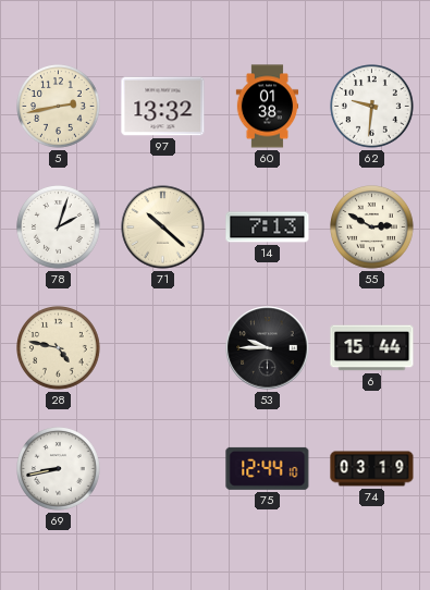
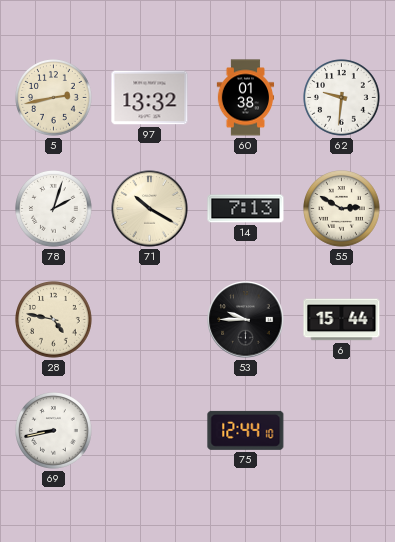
71: 10:22 -> 10:20 (150, 209)
74: 03:19 -> none (372, 469)
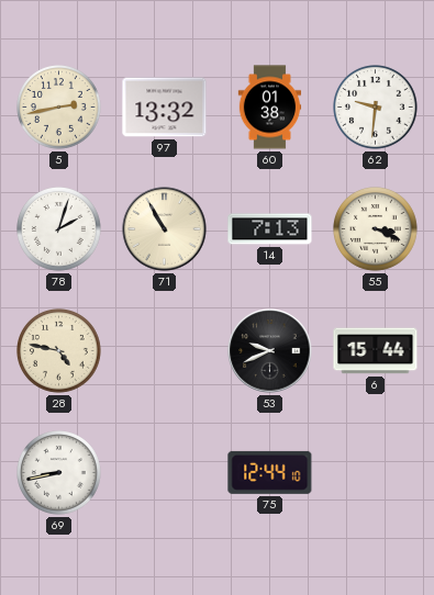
71: 10:20 -> 10:55 (165, 229)
55: 2:50 -> 3:19 (376, 229)
53: 9:45 -> 9:41 (270, 351)
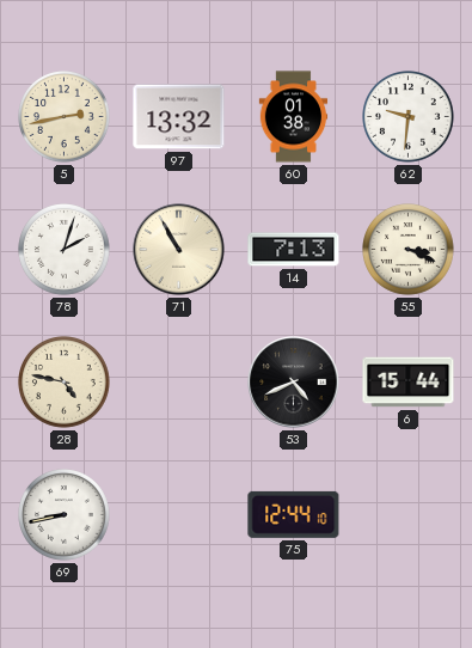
53: 9:41 -> 4:41 (294, 383)
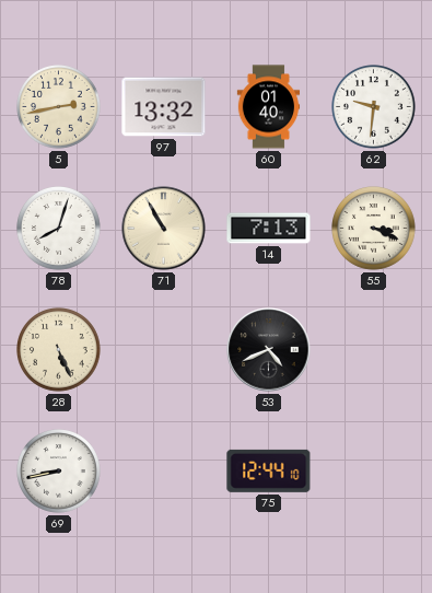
60: 01:38 -> 01:40 (269, 107)
78: 2:03 -> 8:03 (59, 229)
28: 4:47 -> 5:26 (59, 350)
6: 15:44 -> none (409, 383)
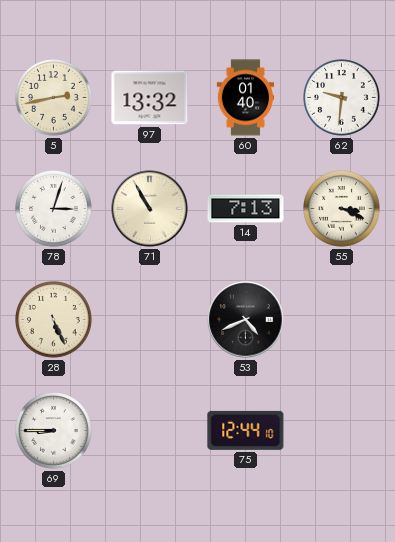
78: 8:03 -> 3:03 (54, 209)
69: 8:43 -> 8:45 (54, 431)
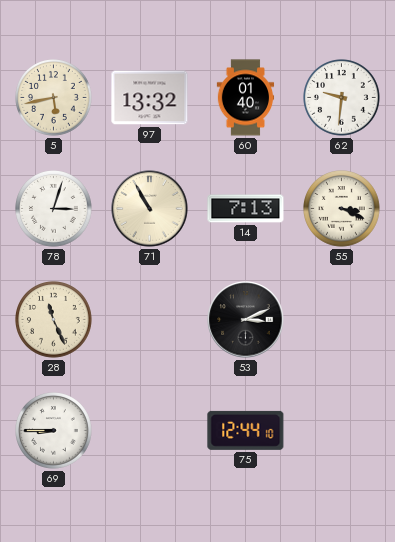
5: 2:43 -> 5:43 (54, 98)
28: 5:26 -> 11:26 (54, 320)
53: 4:41 -> 3:11 (246, 320)
